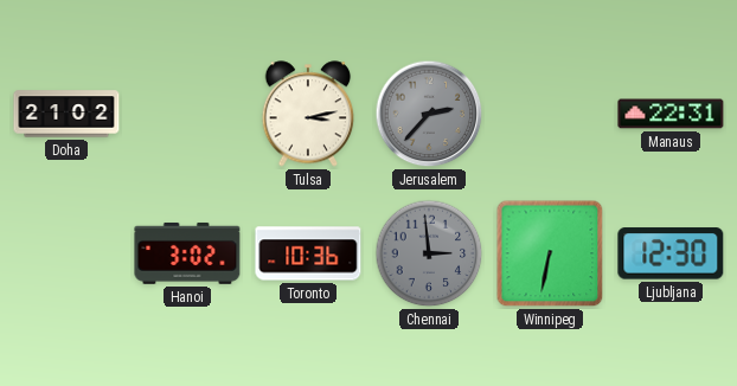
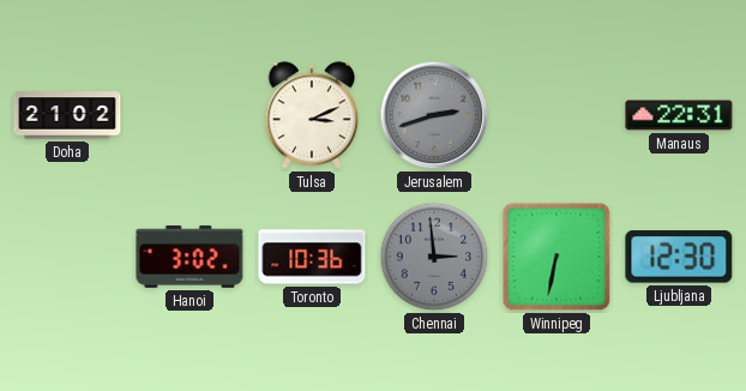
Tulsa: 3:13 -> 3:11 (312, 115)
Jerusalem: 2:37 -> 2:42 (434, 115)
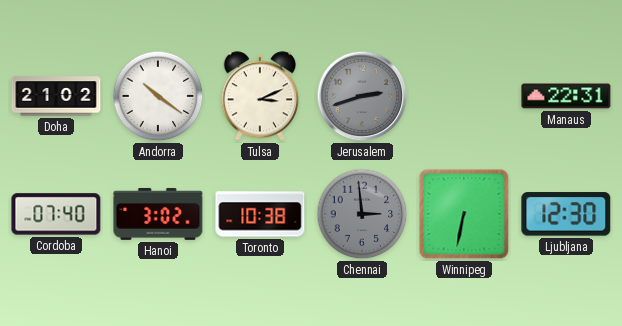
Andorra: none -> 10:21 (158, 96)
Cordoba: none -> 07:40 (56, 214)
Toronto: 10:36 -> 10:38 (260, 214)
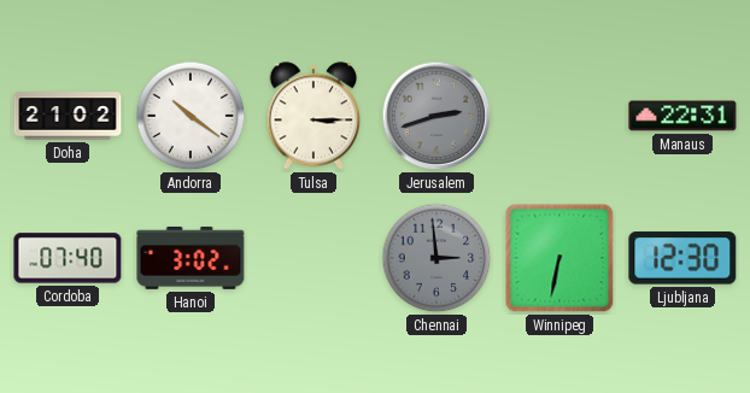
Tulsa: 3:11 -> 3:15 (314, 116)
Toronto: 10:38 -> none (260, 214)
